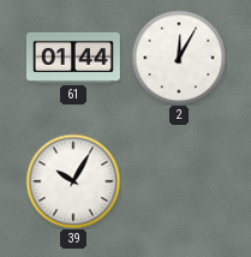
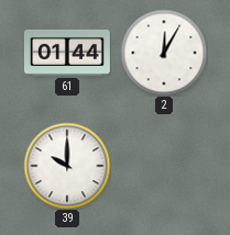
39: 10:05 -> 10:00 (67, 166)
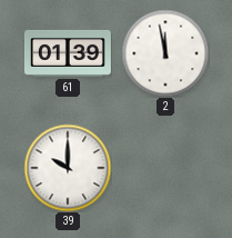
61: 01:44 -> 01:39 (68, 53)
2: 12:05 -> 11:58 (165, 53)
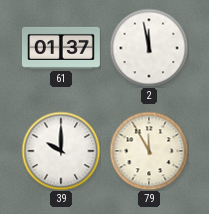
61: 01:39 -> 01:37 (61, 48)
79: none -> 11:55 (149, 151)
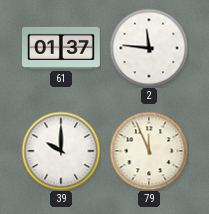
2: 11:58 -> 11:46 (149, 48)
79: 11:55 -> 11:56 (149, 151)
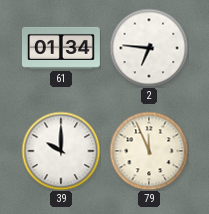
61: 01:37 -> 01:34 (61, 48)
2: 11:46 -> 6:46 (149, 48)
